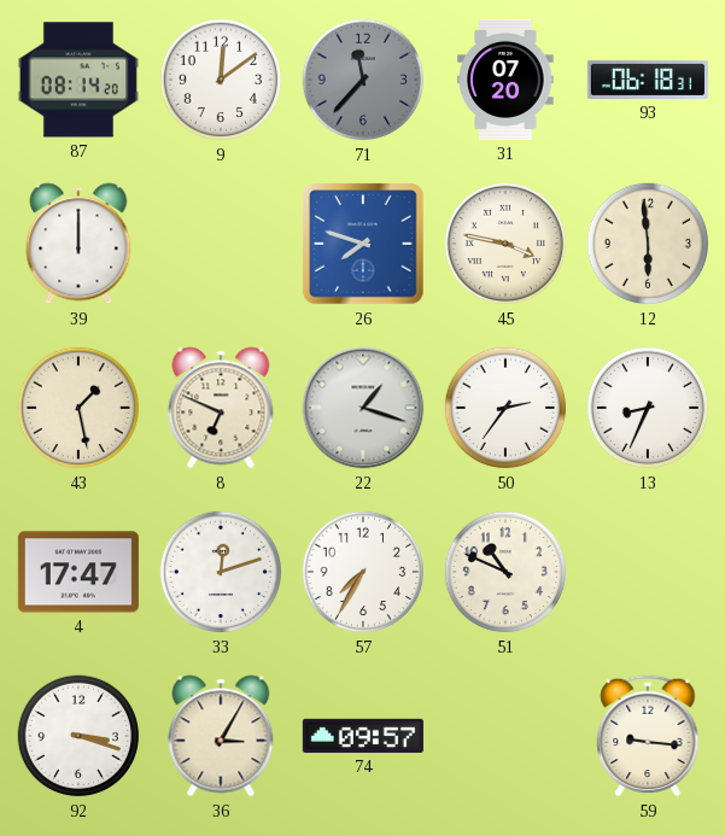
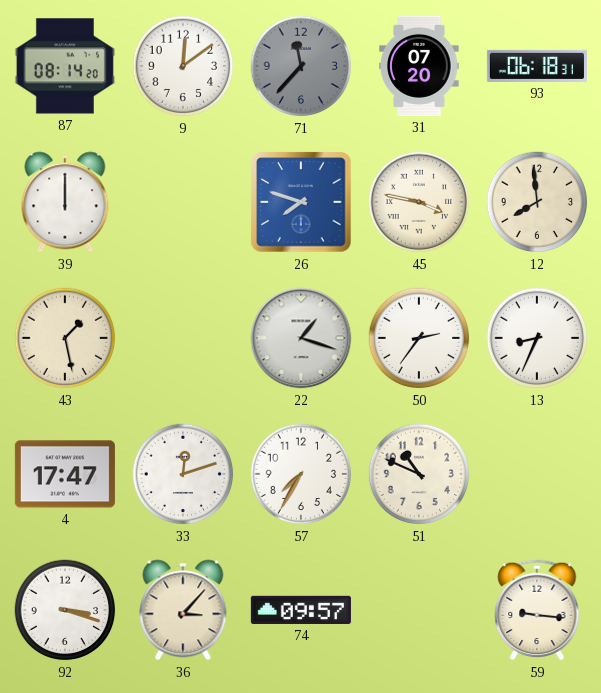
12: 5:59 -> 7:59 (537, 202)
8: 6:49 -> none (221, 408)
36: 3:05 -> 3:07 (183, 610)
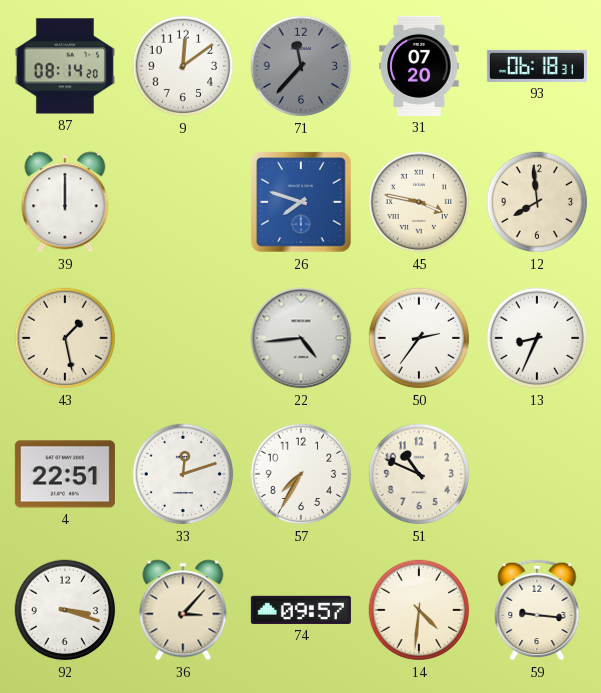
22: 1:18 -> 4:44 (301, 338)
4: 17:47 -> 22:51 (65, 474)
14: none -> 4:31 (419, 610)
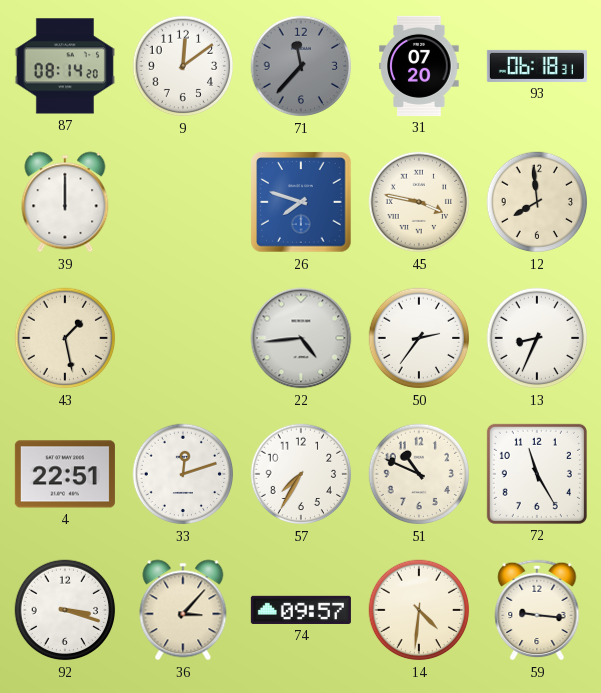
72: none -> 11:25 (537, 474)
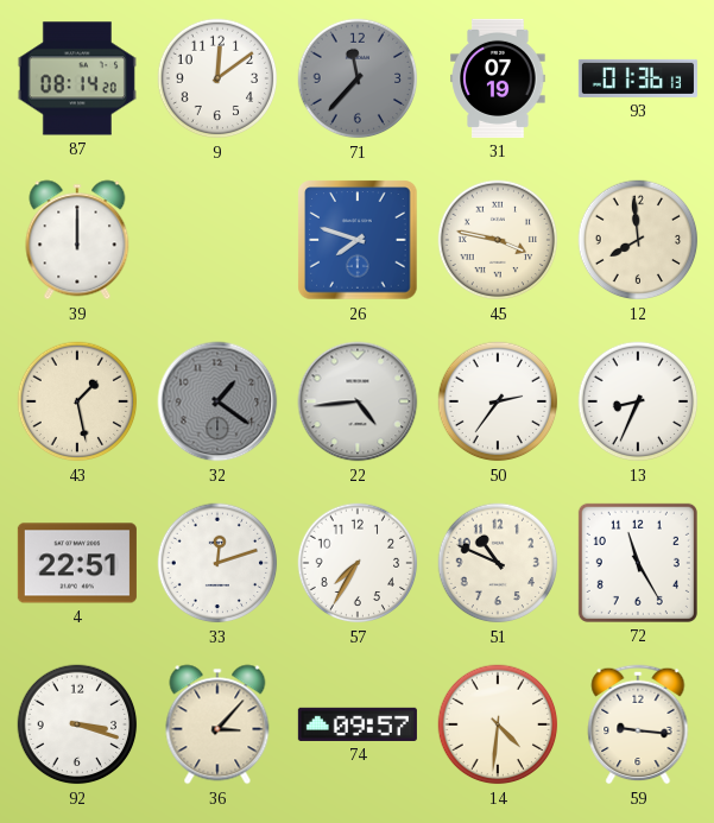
31: 07:20 -> 07:19 (498, 78)
93: 06:18 -> 01:36 (638, 78)
32: none -> 1:21 (217, 401)
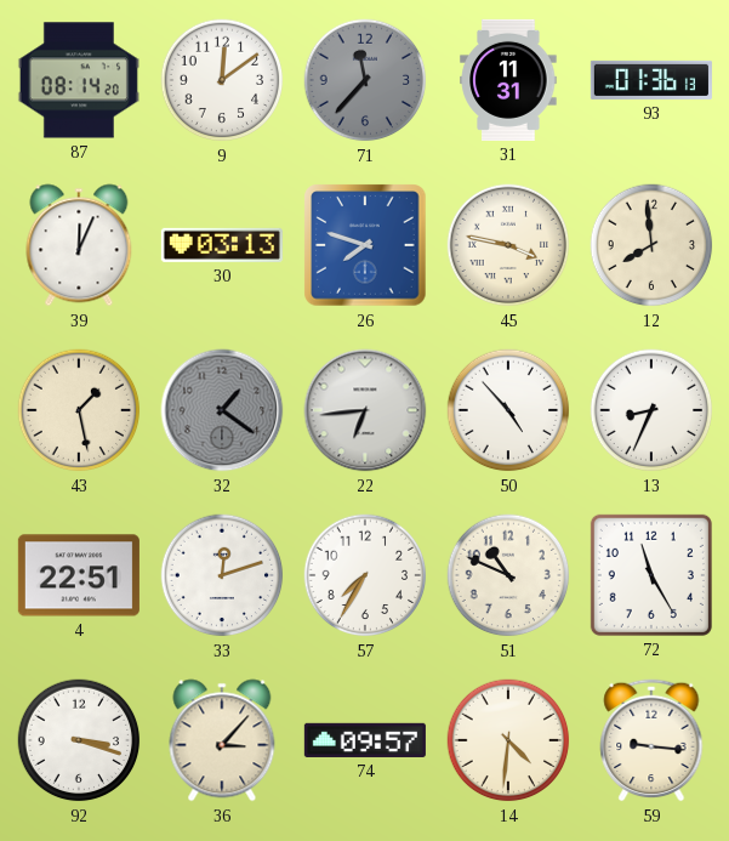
31: 07:19 -> 11:31 (508, 80)
39: 12:00 -> 12:04 (79, 245)
30: none -> 03:13 (222, 245)
22: 4:44 -> 6:44 (365, 410)
50: 2:36 -> 4:53 (508, 410)
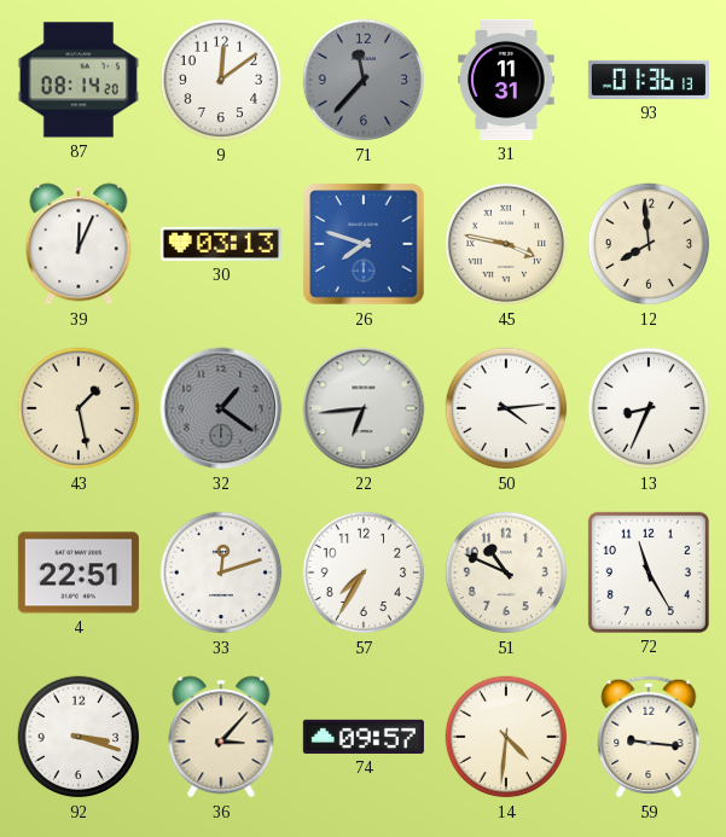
50: 4:53 -> 4:14 (506, 408)
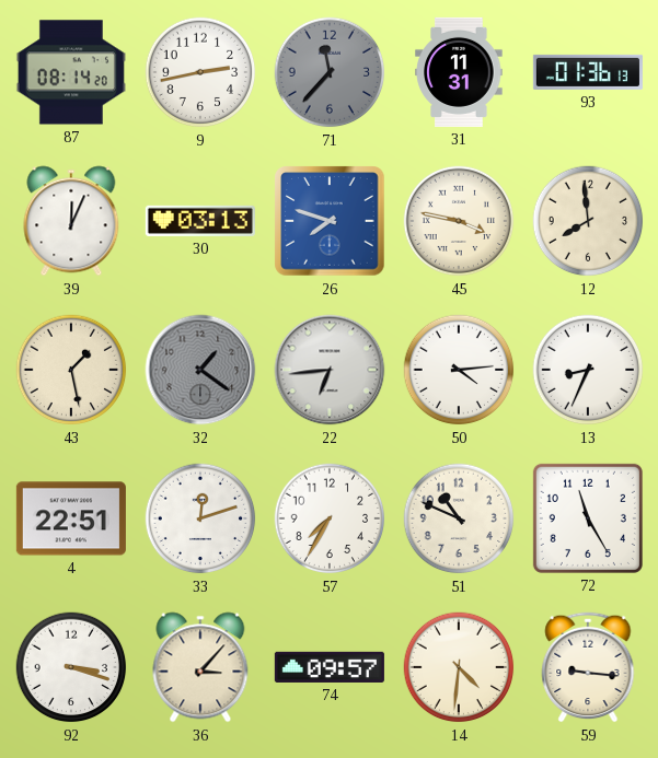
9: 12:09 -> 2:43 (200, 72)
